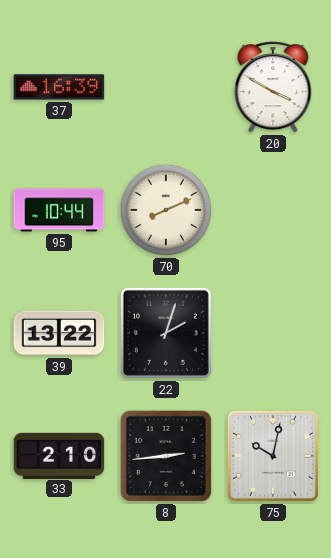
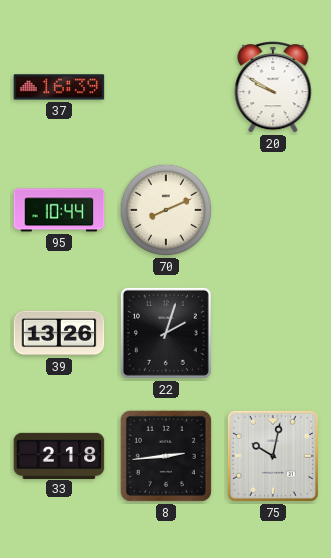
20: 3:50 -> 9:50 (273, 87)
39: 13:22 -> 13:26 (59, 333)
33: 2:10 -> 2:18 (59, 455)
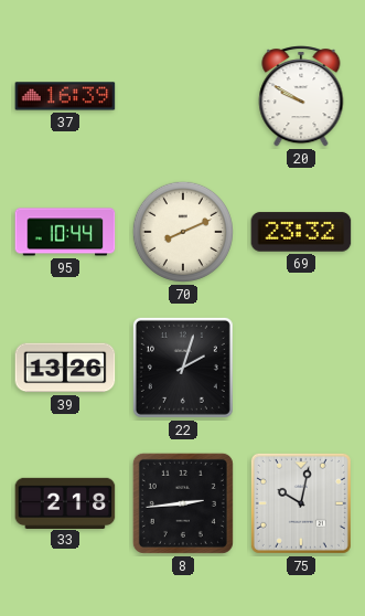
69: none -> 23:32 (301, 232)
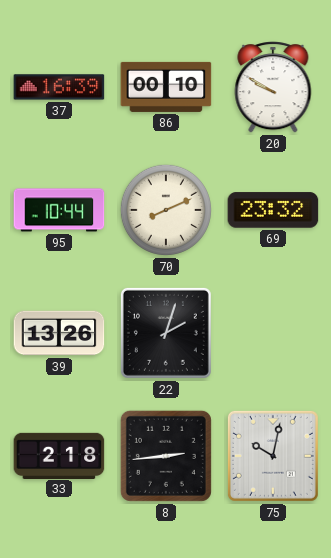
86: none -> 00:10 (166, 87)
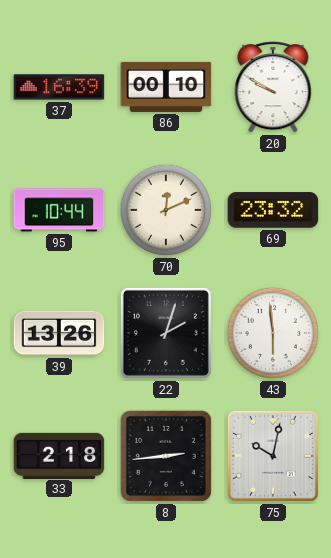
70: 8:11 -> 12:11 (166, 210)
43: none -> 5:59 (273, 333)
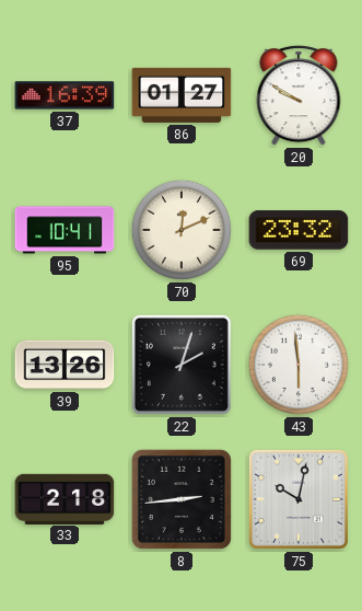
86: 00:10 -> 01:27 (182, 95)
95: 10:44 -> 10:41 (65, 230)
